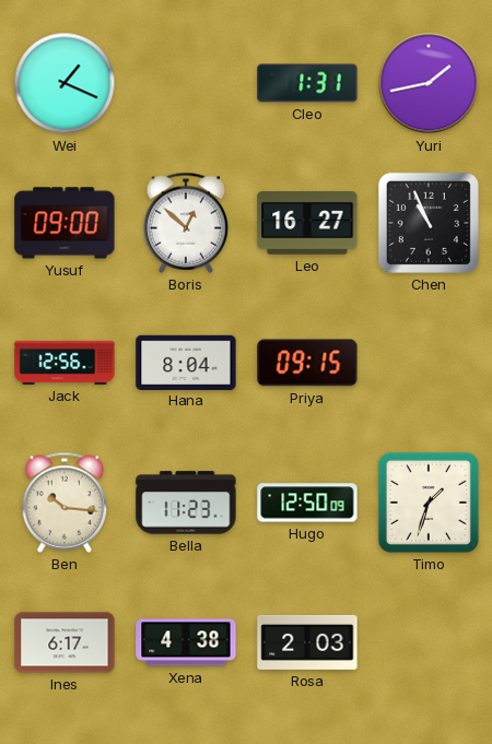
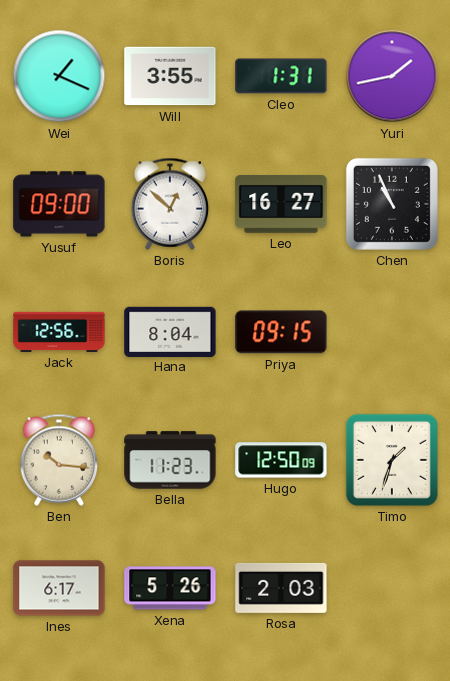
Will: none -> 3:55 (170, 76)
Xena: 4:38 -> 5:26 (170, 588)
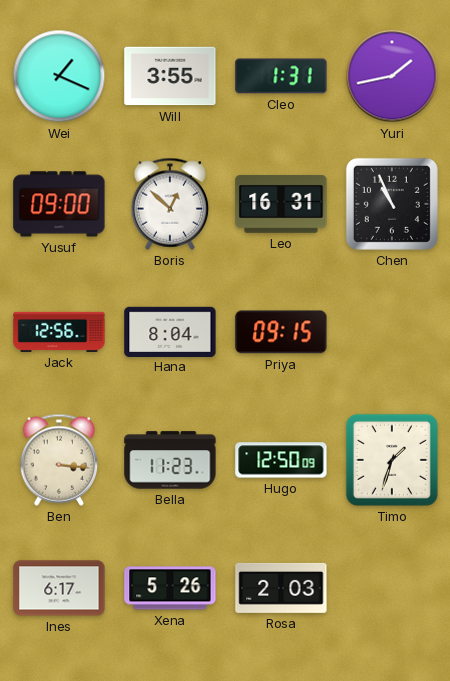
Leo: 16:27 -> 16:31 (281, 205)
Ben: 10:16 -> 3:16 (59, 460)
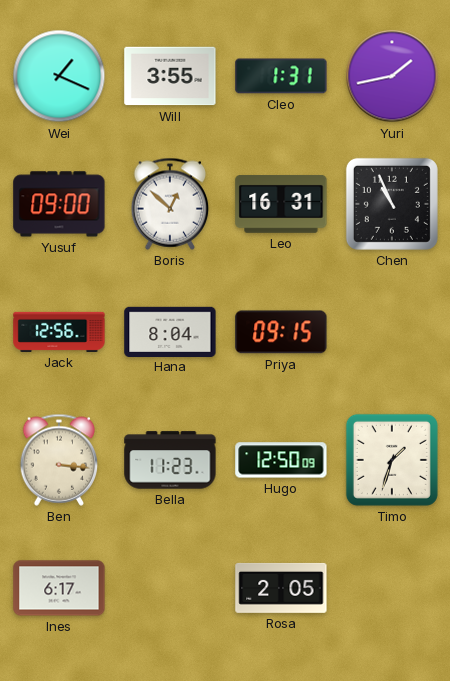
Xena: 5:26 -> none (170, 588)
Rosa: 2:03 -> 2:05 (281, 588)
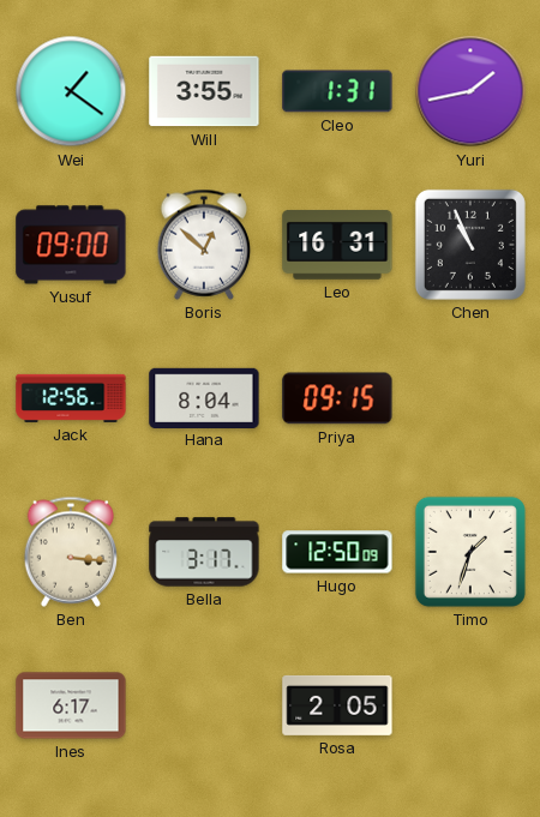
Wei: 1:19 -> 1:21 (71, 91)
Bella: 11:23 -> 3:17 (204, 552)
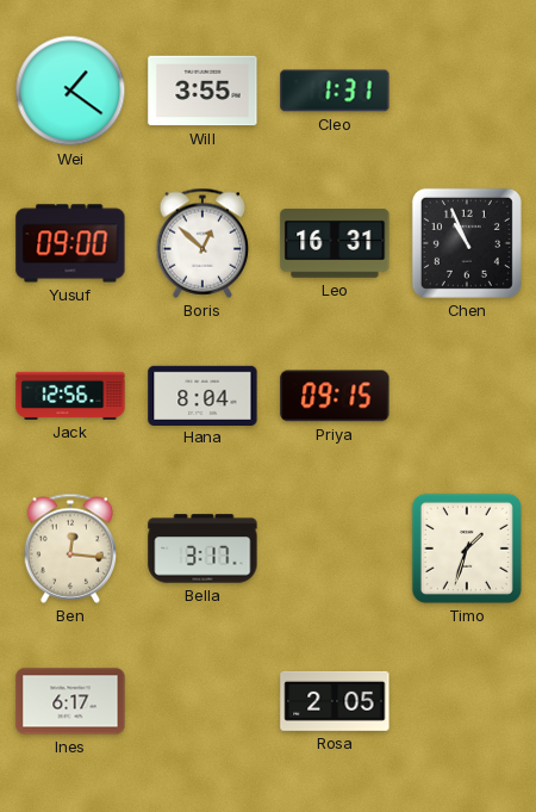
Yuri: 1:43 -> none (470, 91)
Ben: 3:16 -> 12:16 (70, 548)
Hugo: 12:50 -> none (337, 552)
